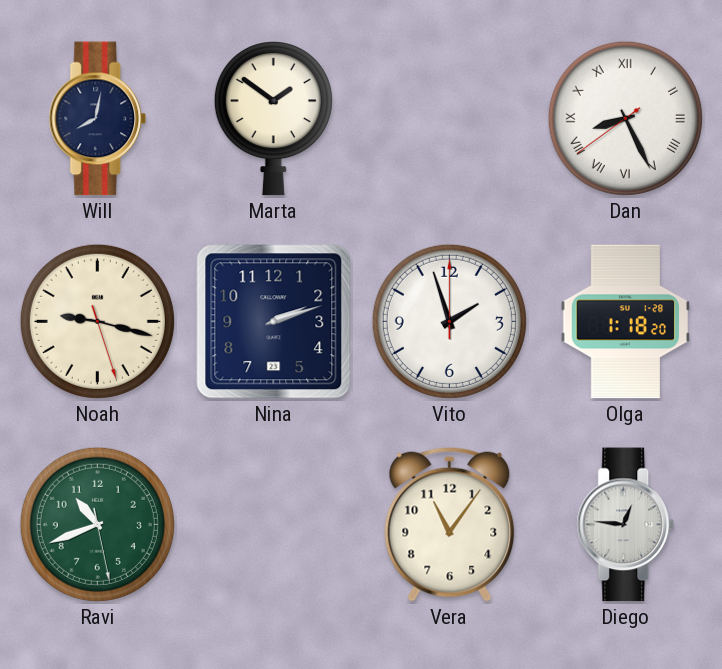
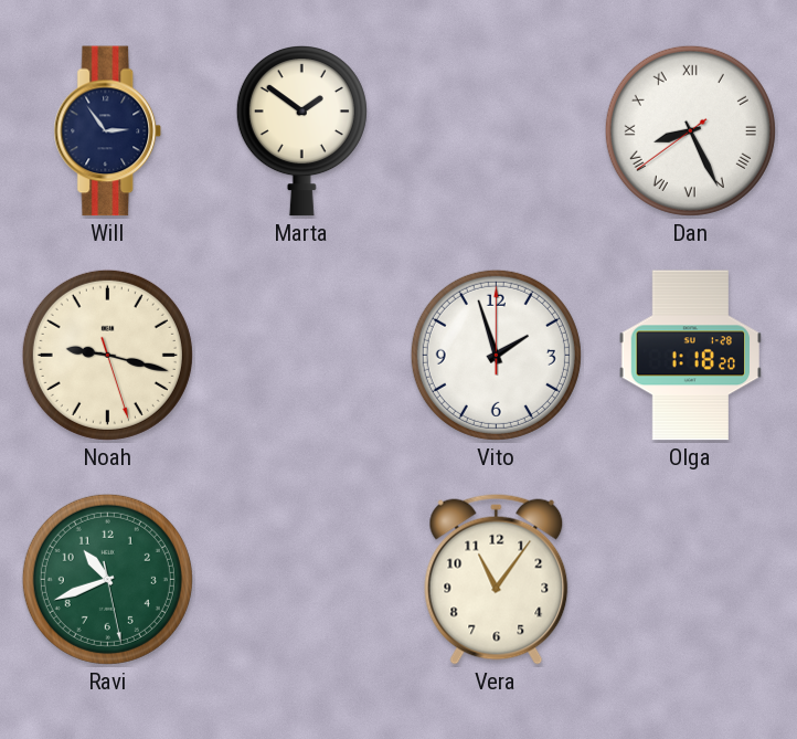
Will: 8:02 -> 2:54 (108, 131)
Nina: 2:12 -> none (274, 322)
Diego: 12:46 -> none (626, 525)
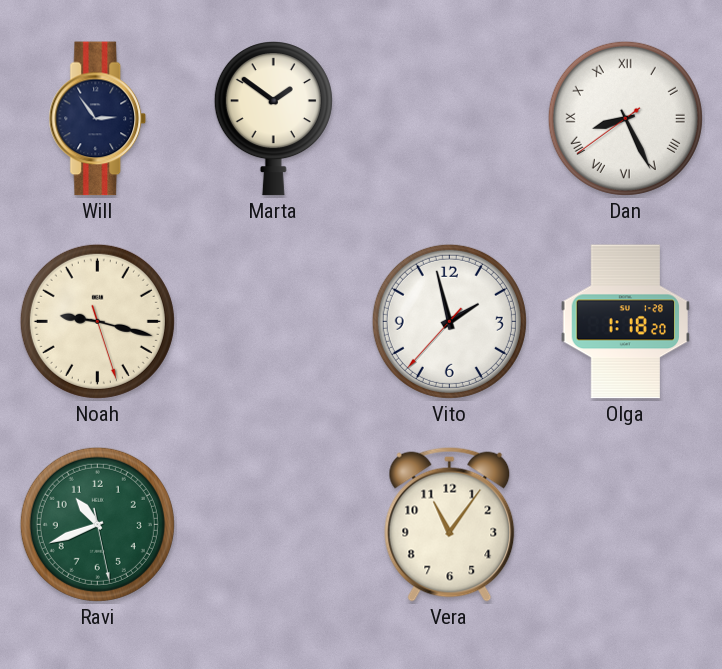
Vito: 1:57:00 -> 1:57:37 (449, 321)
